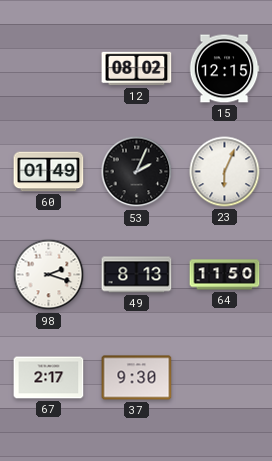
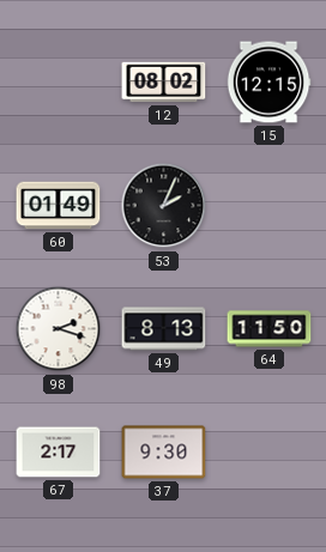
23: 6:04 -> none (225, 172)
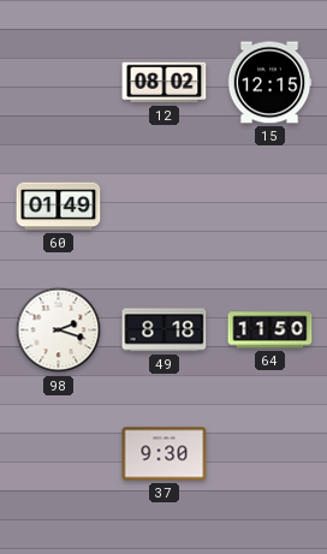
53: 2:04 -> none (164, 206)
49: 8:13 -> 8:18 (165, 330)
67: 2:17 -> none (59, 453)
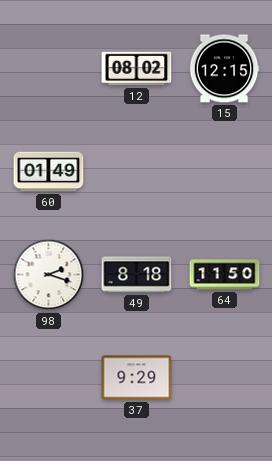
37: 9:30 -> 9:29 (137, 378)
